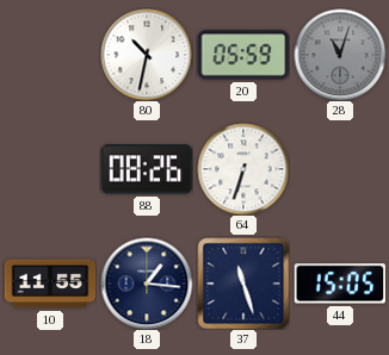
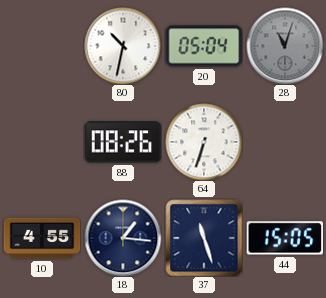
20: 05:59 -> 05:04 (204, 46)
10: 11:55 -> 4:55 (42, 238)
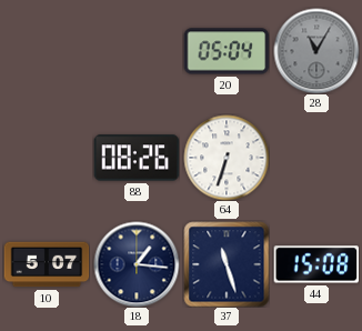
80: 10:32 -> none (123, 46)
28: 11:03 -> 11:05 (316, 51)
10: 4:55 -> 5:07 (47, 264)
44: 15:05 -> 15:08 (316, 264)
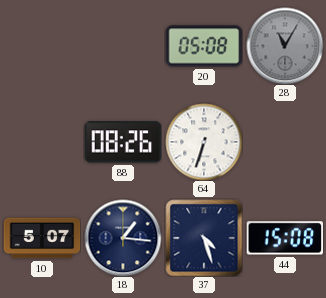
20: 05:04 -> 05:08 (204, 46)
37: 11:27 -> 4:27 (204, 238)
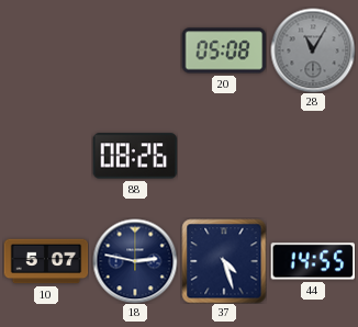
64: 6:33 -> none (204, 142)
18: 1:16 -> 2:47 (135, 261)
44: 15:08 -> 14:55 (313, 261)
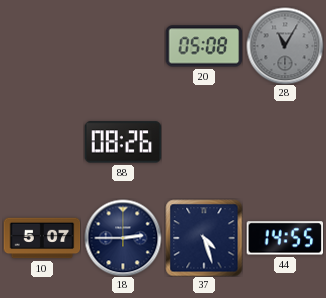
18: 2:47 -> 2:45 (123, 238)
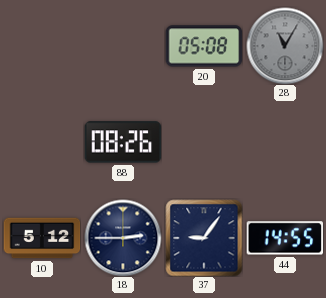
10: 5:07 -> 5:12 (42, 238)
37: 4:27 -> 9:06 (204, 238)
